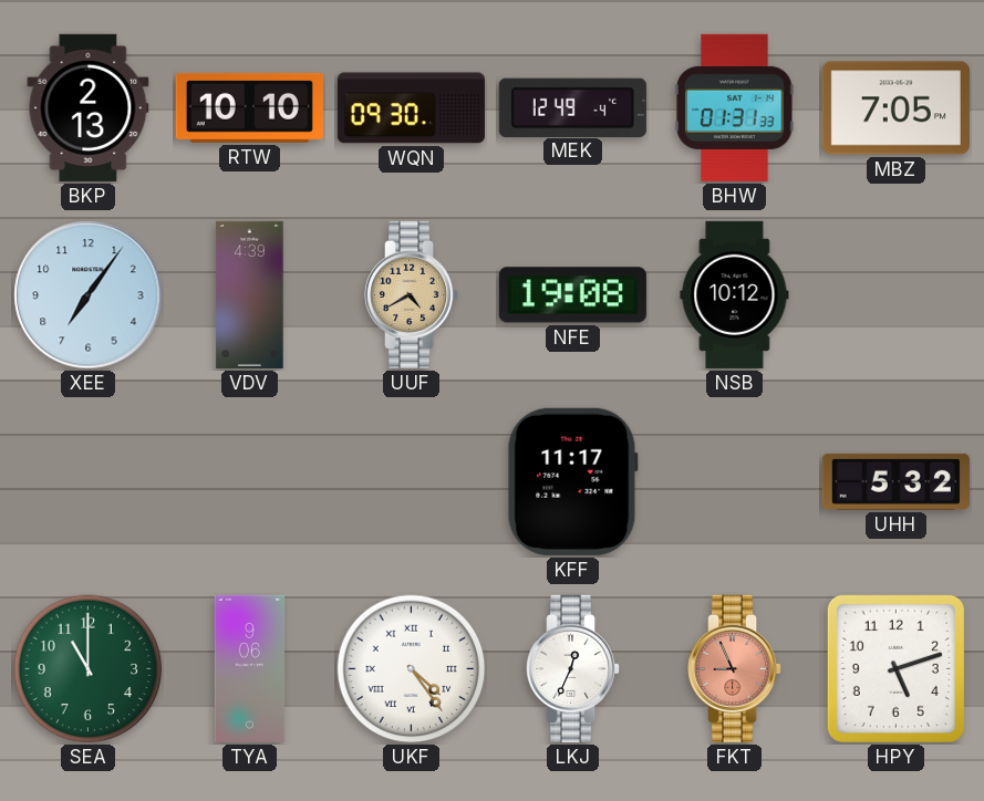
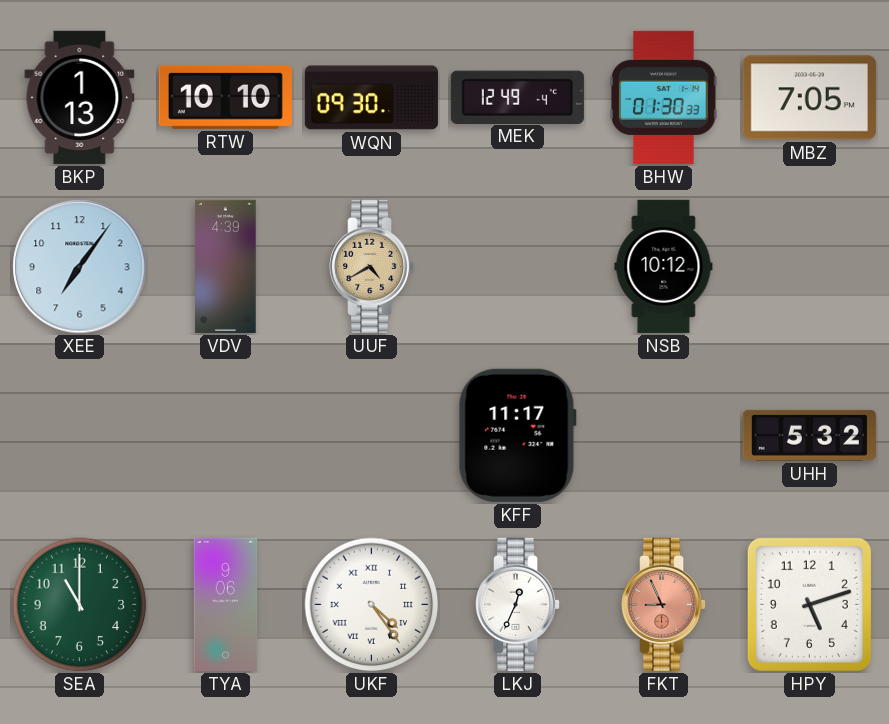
BKP: 2:13 -> 1:13 (80, 97)
BHW: 01:31 -> 01:30 (664, 97)
NFE: 19:08 -> none (572, 295)
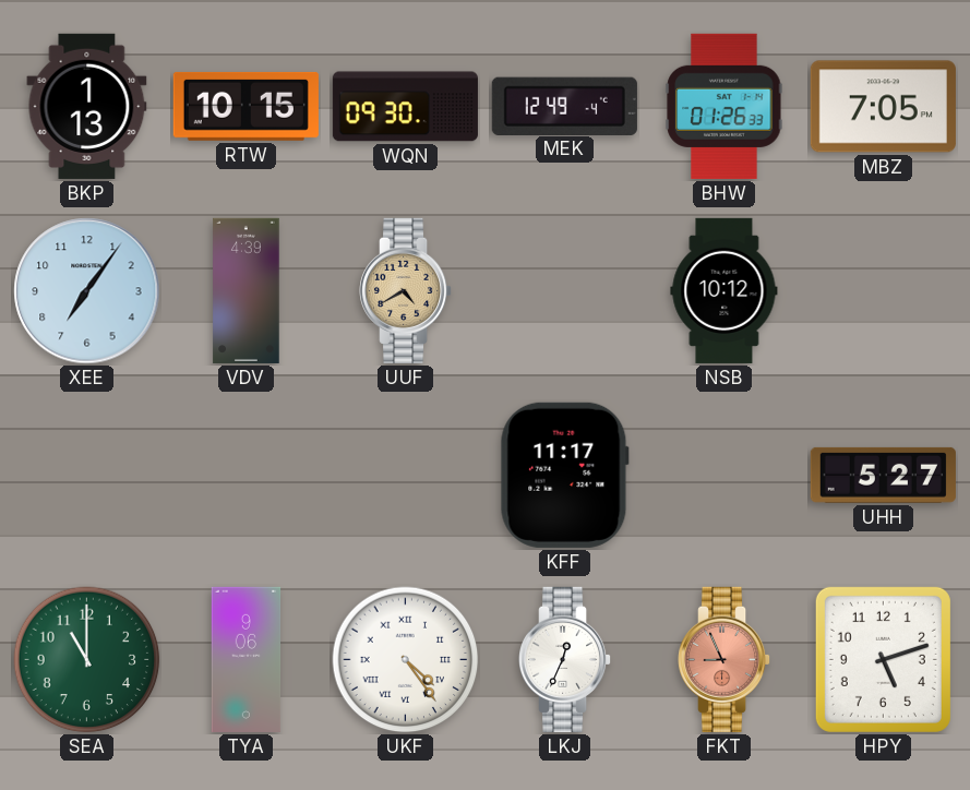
RTW: 10:10 -> 10:15 (246, 106)
BHW: 01:30 -> 01:26 (724, 106)
UHH: 5:32 -> 5:27 (883, 475)
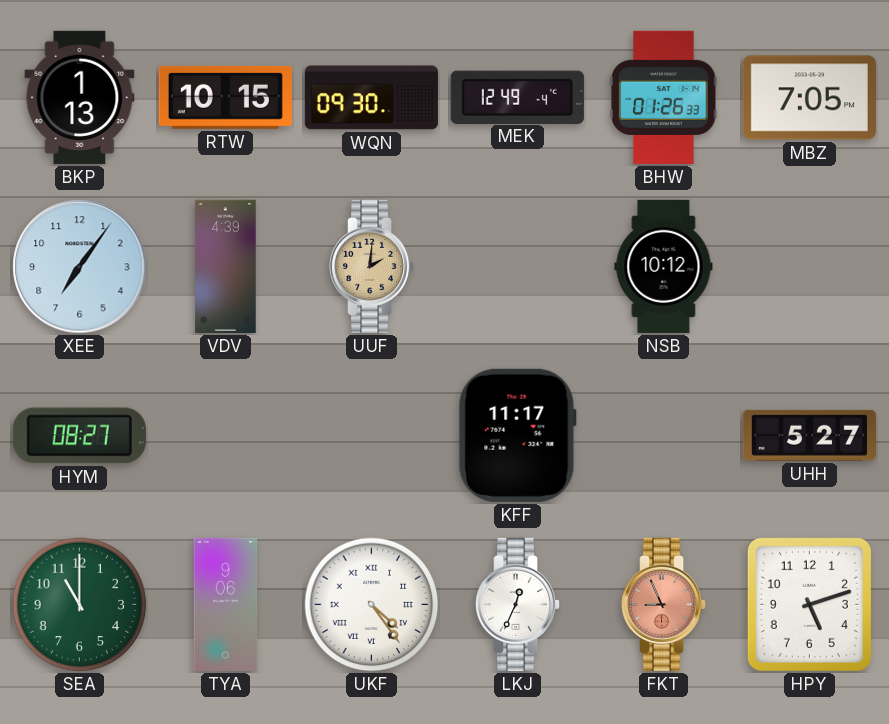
UUF: 4:40 -> 2:01 (373, 266)
HYM: none -> 08:27 (79, 436)
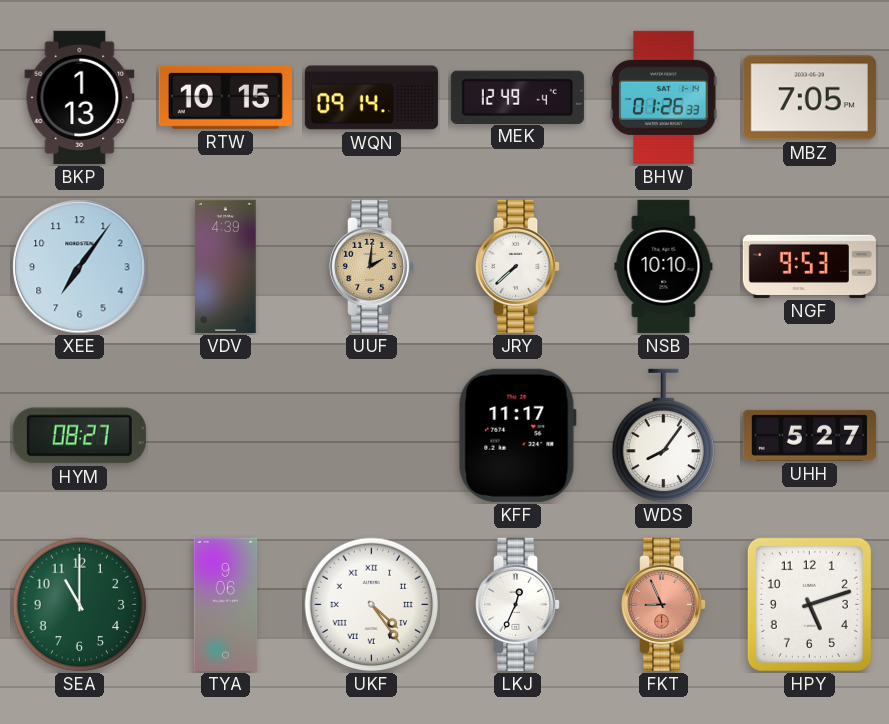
WQN: 09:30 -> 09:14 (371, 98)
JRY: none -> 7:38 (519, 266)
NSB: 10:12 -> 10:10 (664, 266)
NGF: none -> 9:53 (809, 266)
WDS: none -> 8:06 (664, 436)
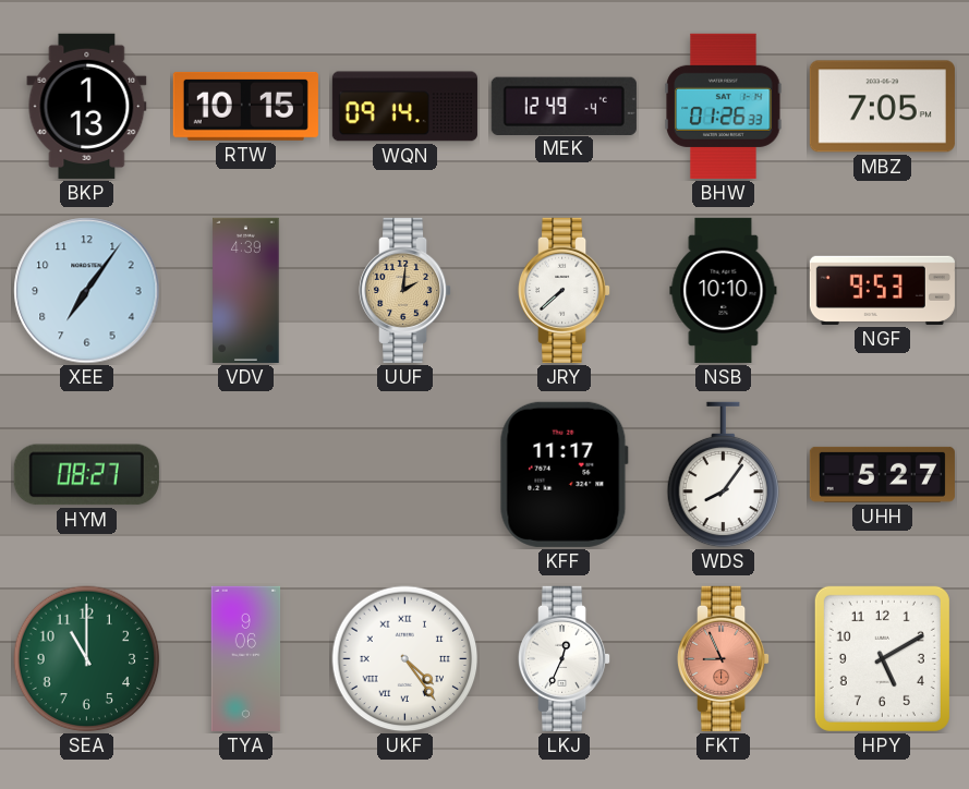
HPY: 5:12 -> 5:10 (882, 658)
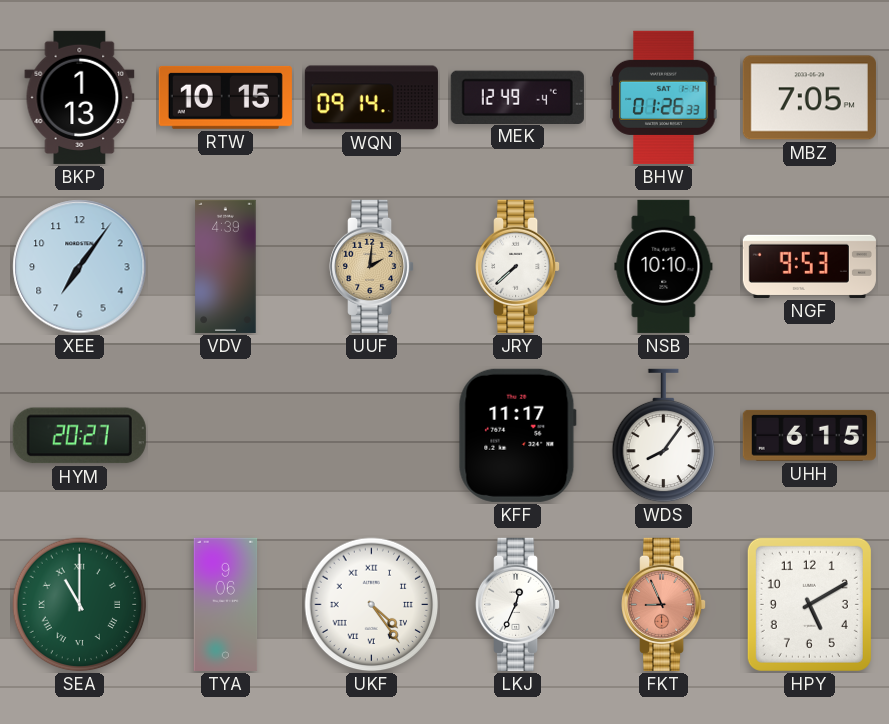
HYM: 08:27 -> 20:27 (79, 436)
UHH: 5:27 -> 6:15 (809, 435)
SEA numerals: Arabic -> Roman (80, 605)
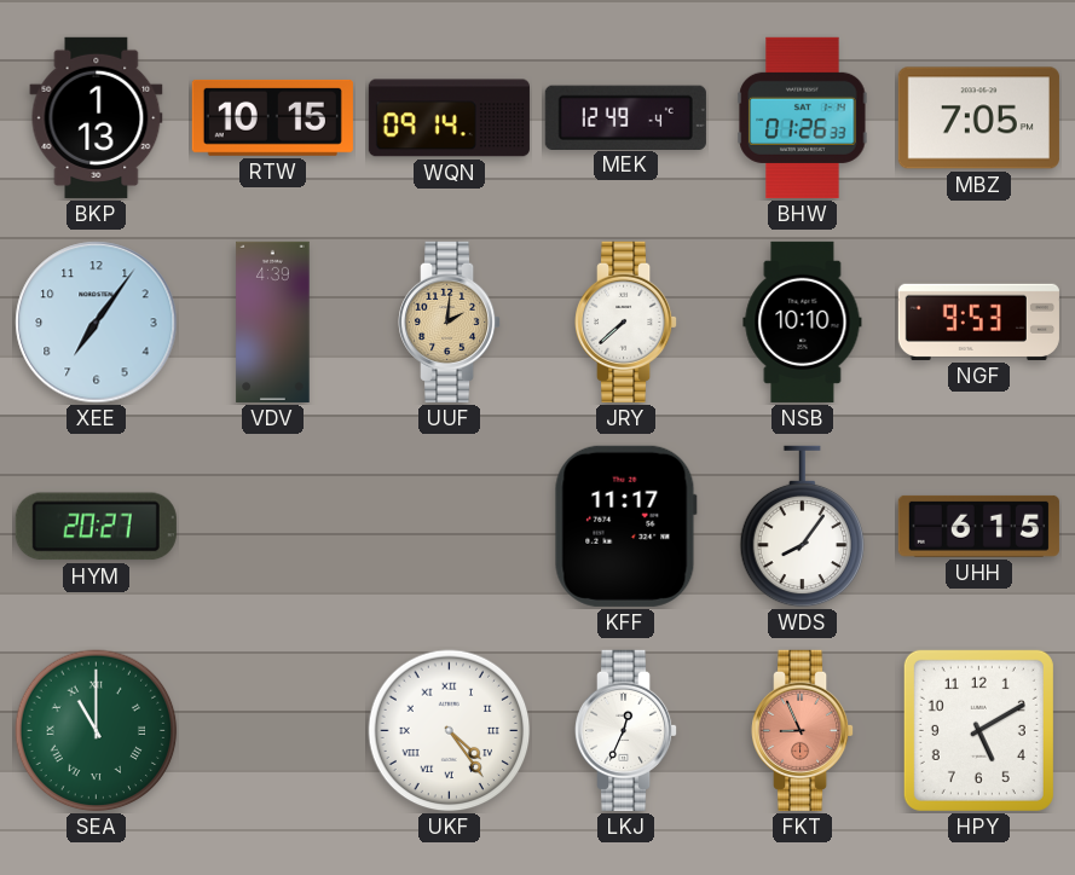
TYA: 9:06 -> none (226, 604)
